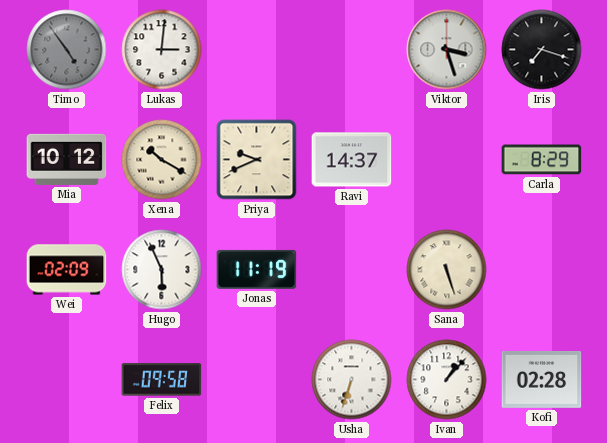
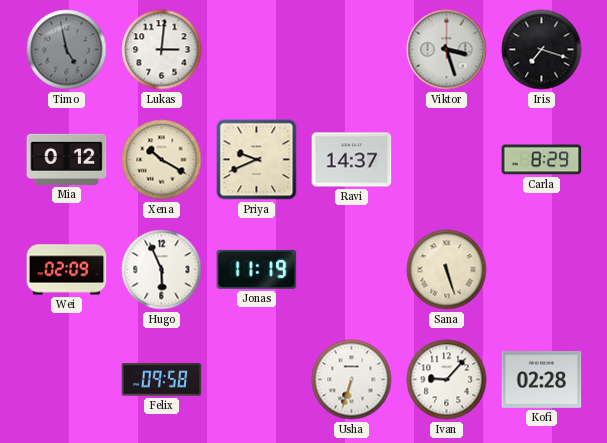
Timo: 4:54 -> 4:58 (67, 50)
Mia: 10:12 -> 0:12 (67, 159)
Ivan: 1:07 -> 9:07 (447, 380)
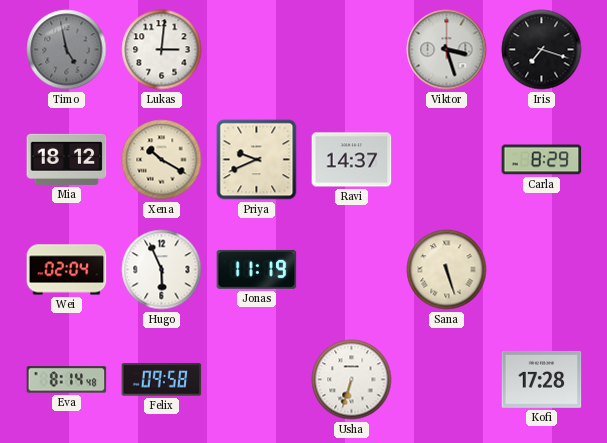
Mia: 0:12 -> 18:12 (67, 159)
Wei: 02:09 -> 02:04 (67, 270)
Eva: none -> 8:14 (67, 380)
Ivan: 9:07 -> none (447, 380)
Kofi: 02:28 -> 17:28 (542, 379)
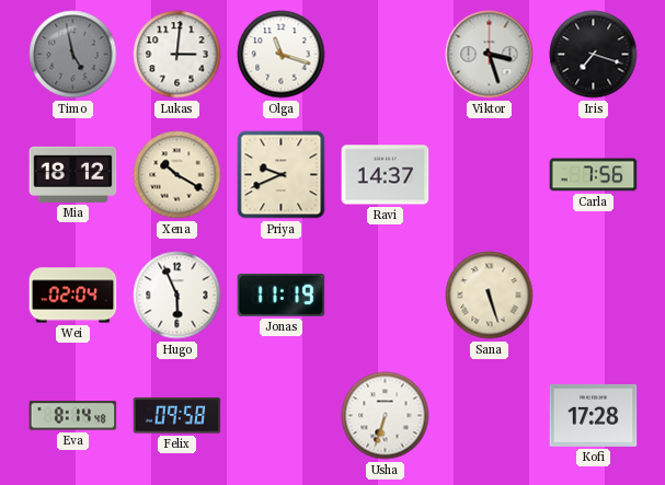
Olga: none -> 11:18 (282, 55)
Carla: 8:29 -> 7:56 (594, 175)
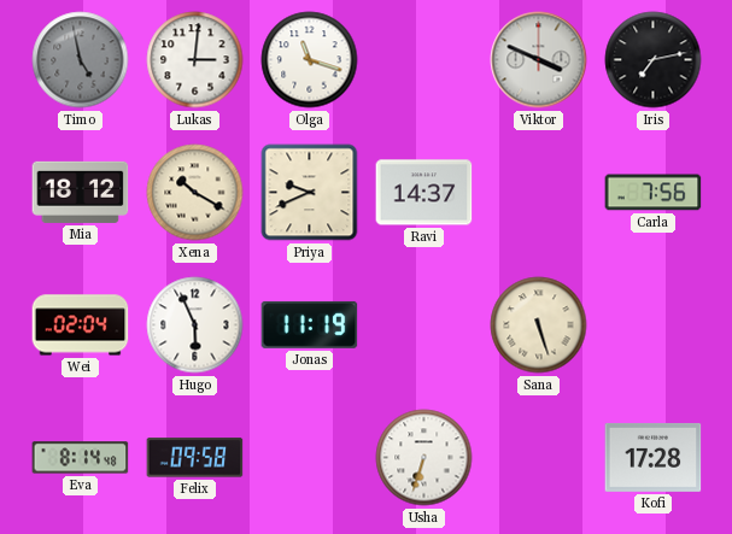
Viktor: 3:27 -> 3:49 (539, 60)
Iris: 7:18 -> 7:13 (654, 60)
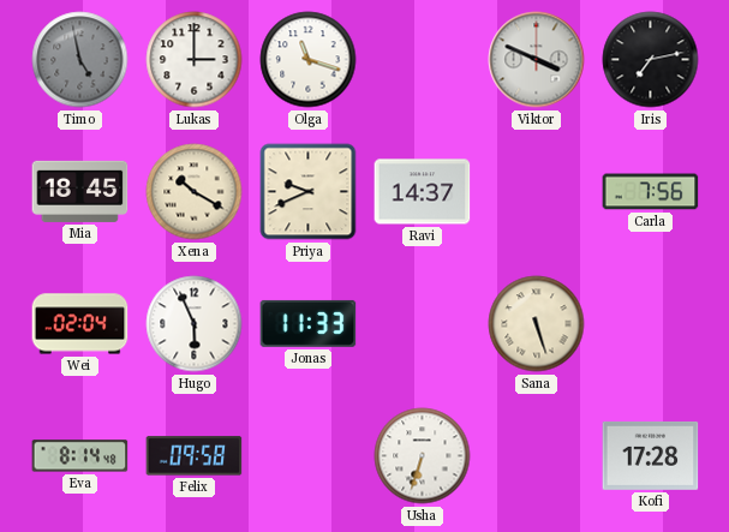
Lukas: 3:01 -> 3:00 (195, 60)
Mia: 18:12 -> 18:45 (80, 191)
Jonas: 11:19 -> 11:33 (309, 323)
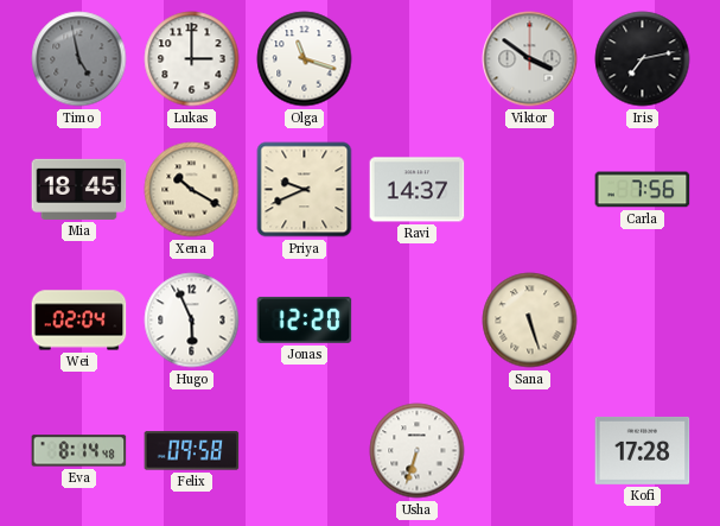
Viktor: 3:49 -> 3:51 (530, 59)
Jonas: 11:33 -> 12:20 (305, 319)
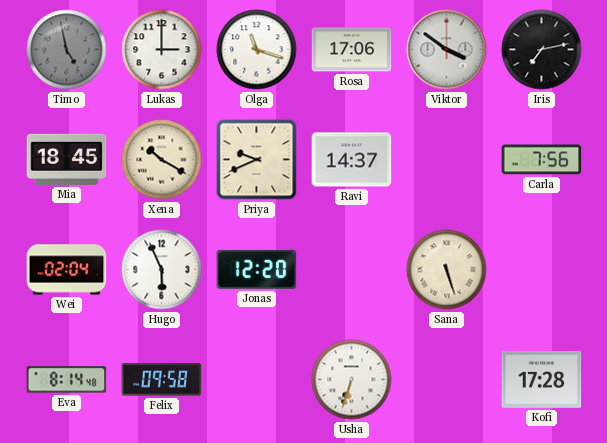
Rosa: none -> 17:06 (352, 50)
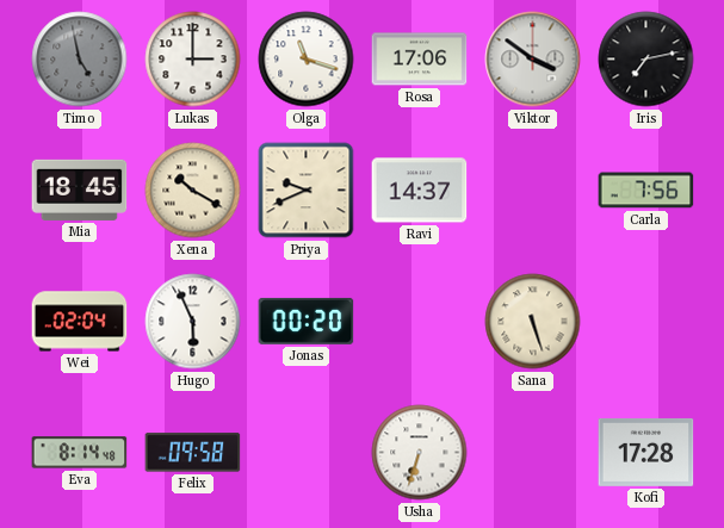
Jonas: 12:20 -> 00:20 (307, 321)
